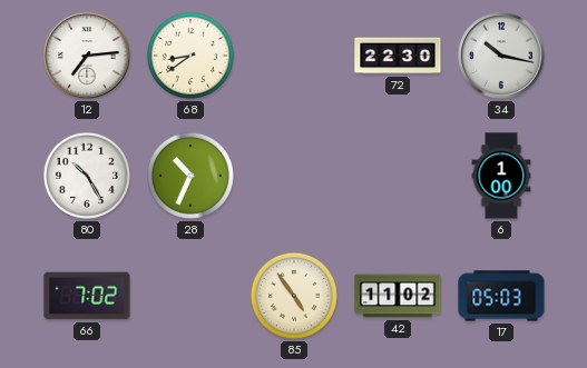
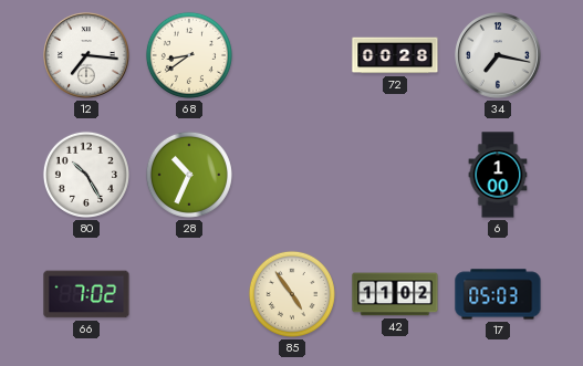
12: 7:14 -> 7:16 (86, 55)
72: 22:30 -> 00:28 (395, 55)
34: 10:17 -> 7:17 (498, 55)
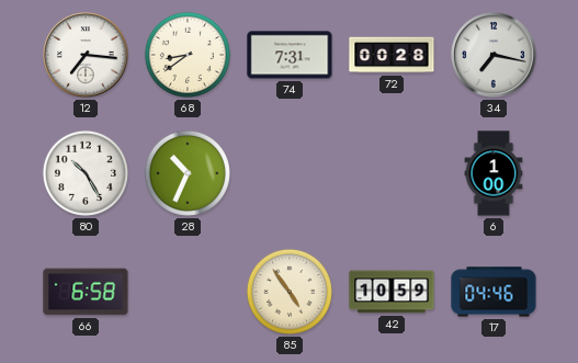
74: none -> 7:31 (290, 55)
66: 7:02 -> 6:58 (86, 292)
42: 11:02 -> 10:59 (392, 292)
17: 05:03 -> 04:46 (494, 292)
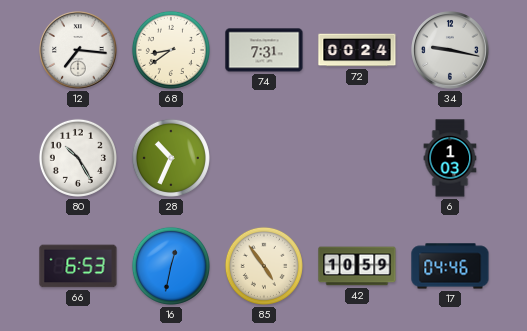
72: 00:28 -> 00:24 (357, 50)
34: 7:17 -> 9:17 (450, 50)
6: 1:00 -> 1:03 (450, 158)
66: 6:58 -> 6:53 (78, 266)
16: none -> 12:32 (171, 266)
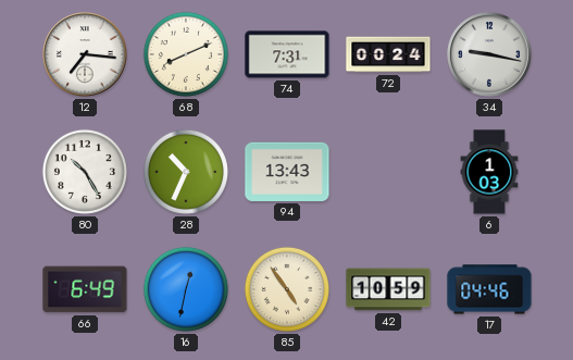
68: 8:39 -> 8:11 (186, 54)
94: none -> 13:43 (287, 172)
66: 6:53 -> 6:49 (85, 289)
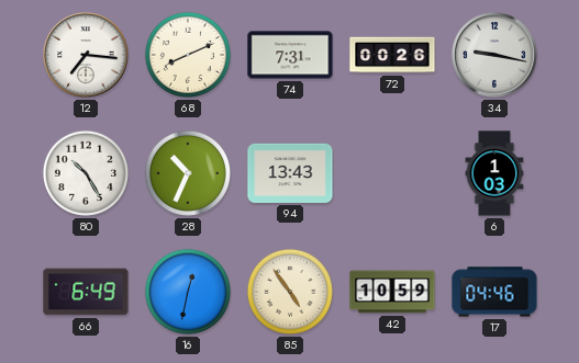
72: 00:24 -> 00:26 (392, 55)
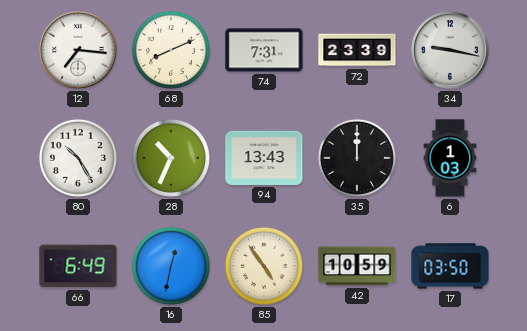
72: 00:26 -> 23:39 (357, 50)
35: none -> 12:00 (357, 158)
17: 04:46 -> 03:50 (450, 266)
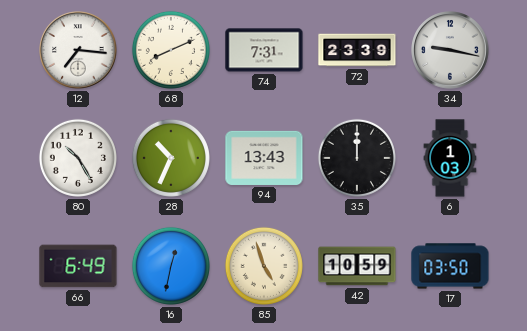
85: 4:54 -> 4:57 (264, 266)
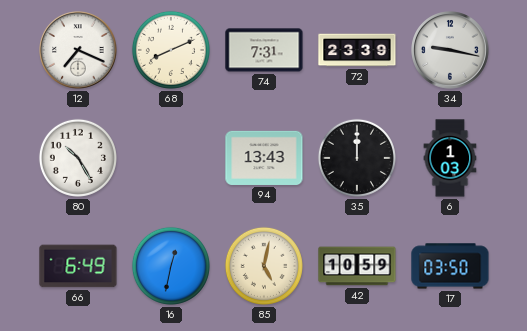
12: 7:16 -> 7:19 (78, 50)
28: 10:34 -> none (171, 158)
85: 4:57 -> 5:02 (264, 266)
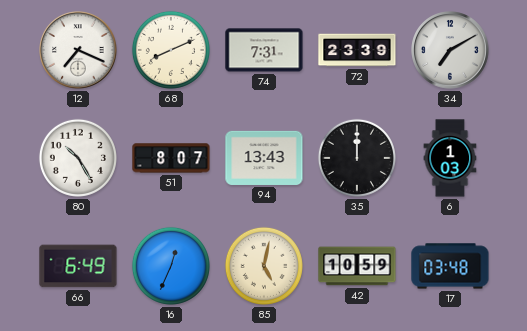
34: 9:17 -> 7:10 (450, 50)
51: none -> 8:07 (171, 158)
16: 12:32 -> 12:34 (171, 266)
17: 03:50 -> 03:48 (450, 266)
